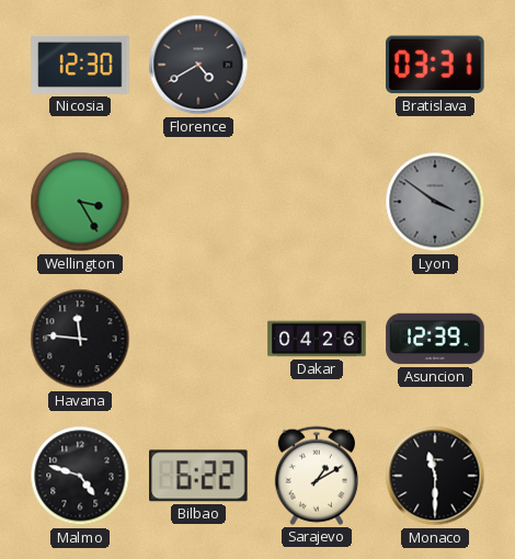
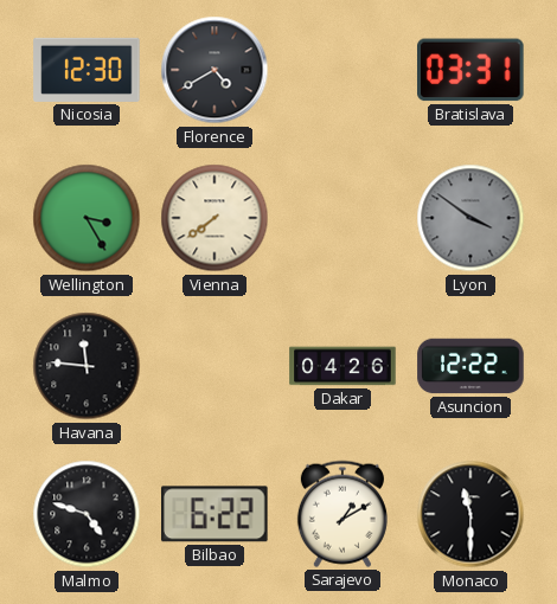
Vienna: none -> 7:39 (215, 218)
Asuncion: 12:39 -> 12:22 (470, 366)
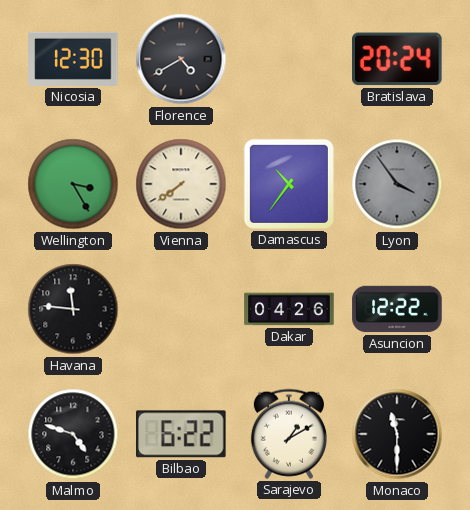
Bratislava: 03:31 -> 20:24 (398, 59)
Damascus: none -> 10:36 (289, 184)
Lyon: 3:51 -> 3:54 (397, 184)
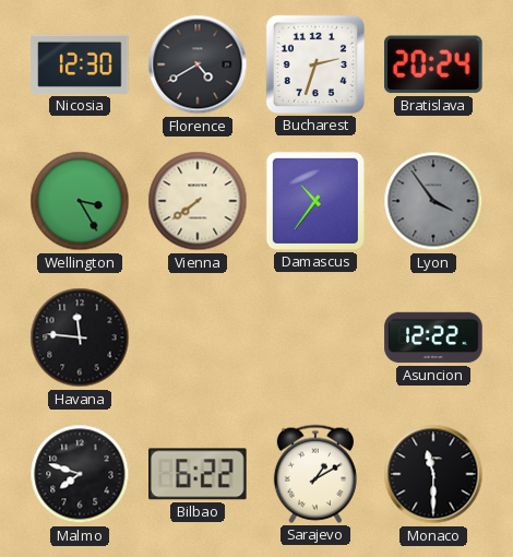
Bucharest: none -> 2:33 (315, 64)
Dakar: 04:26 -> none (289, 309)
Malmo: 4:48 -> 7:48 (80, 474)
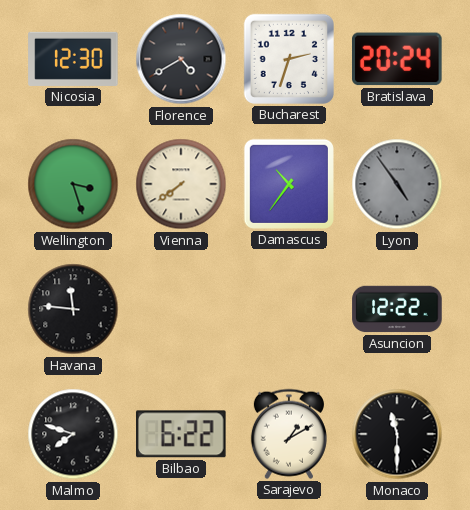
Wellington: 3:25 -> 3:27 (73, 184)
Lyon: 3:54 -> 4:54 (397, 184)
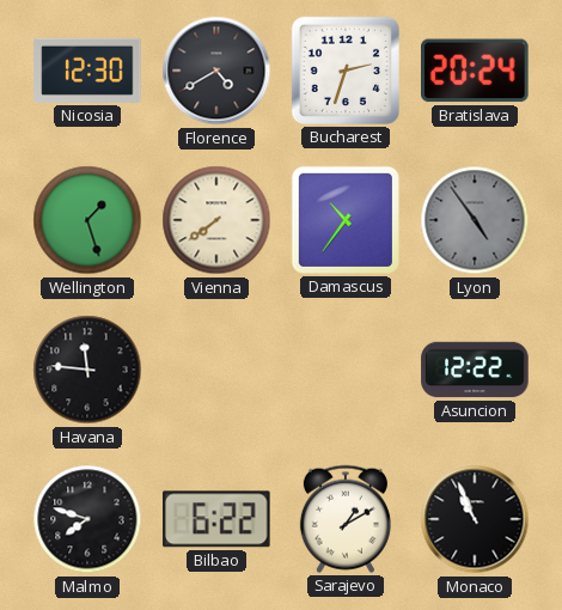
Wellington: 3:27 -> 1:27 (87, 220)
Monaco: 11:30 -> 10:56 (475, 519)
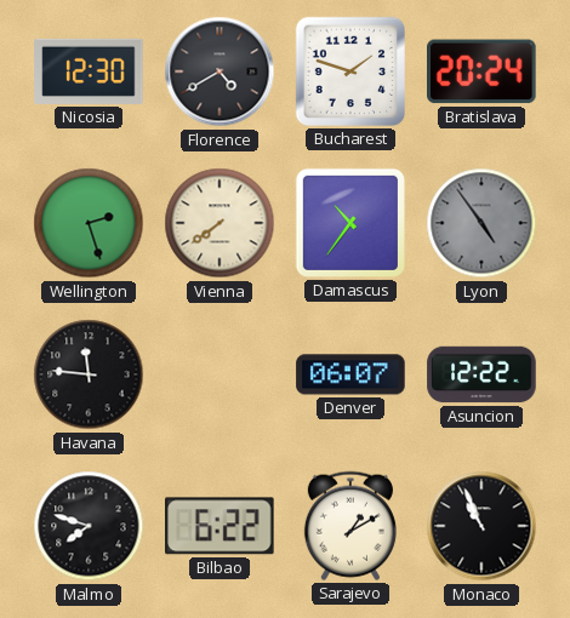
Bucharest: 2:33 -> 1:48 (350, 71)
Wellington: 1:27 -> 2:27 (89, 223)
Denver: none -> 06:07 (350, 374)
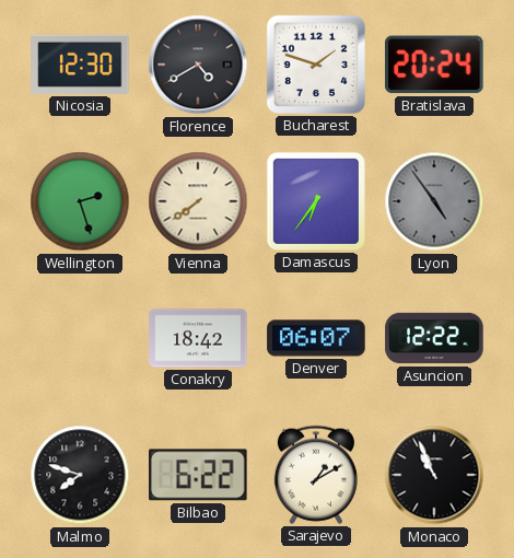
Damascus: 10:36 -> 6:36 (316, 201)
Havana: 11:46 -> none (89, 374)
Conakry: none -> 18:42 (198, 338)
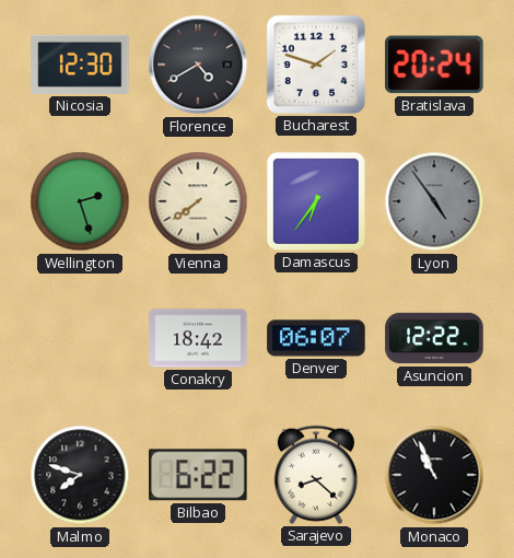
Sarajevo: 1:10 -> 8:22 (316, 475)
